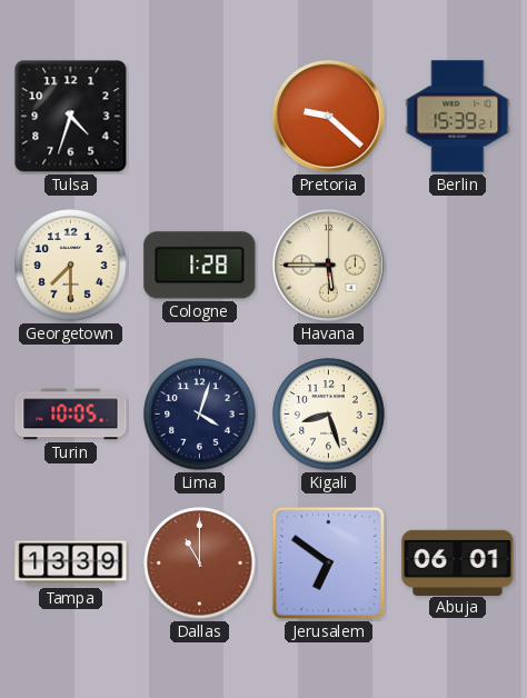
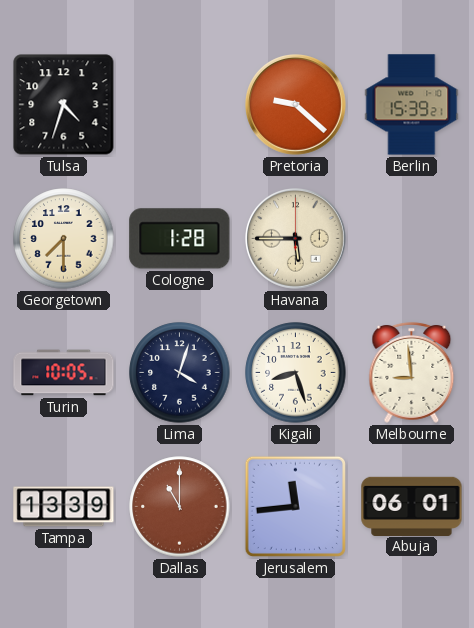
Melbourne: none -> 8:59 (412, 372)
Jerusalem: 6:51 -> 11:44 (295, 506)
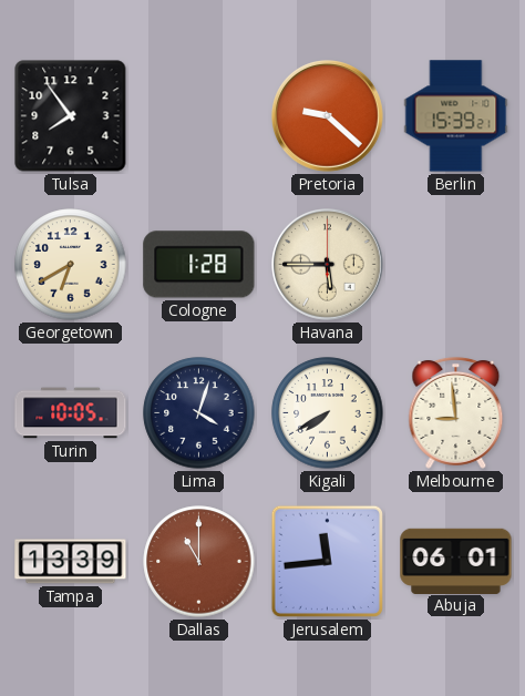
Tulsa: 4:33 -> 7:54 (71, 116)
Georgetown: 7:30 -> 6:40 (71, 265)
Kigali: 8:27 -> 7:40 (328, 413)
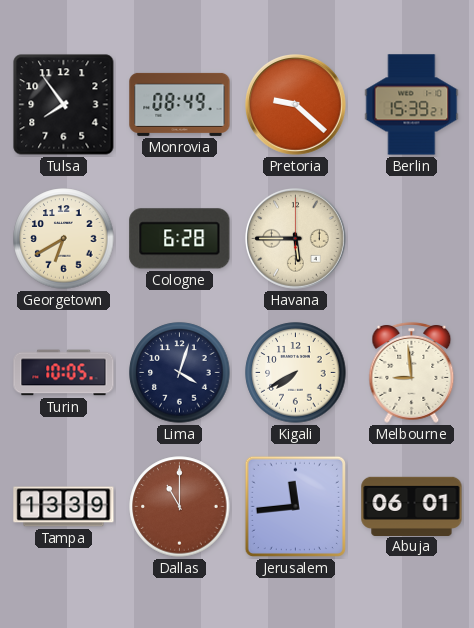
Monrovia: none -> 08:49 (180, 104)
Cologne: 1:28 -> 6:28 (180, 239)
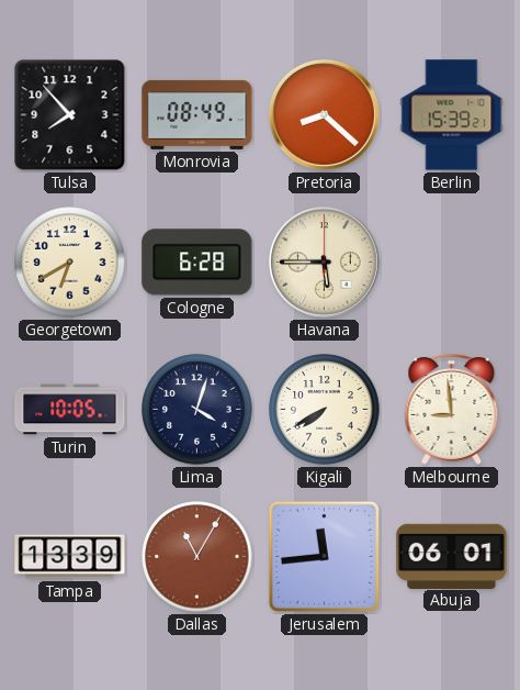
Tulsa: 7:54 -> 7:53 (70, 115)
Pretoria: 9:22 -> 8:22 (325, 115)
Dallas: 11:00 -> 11:05 (197, 557)
